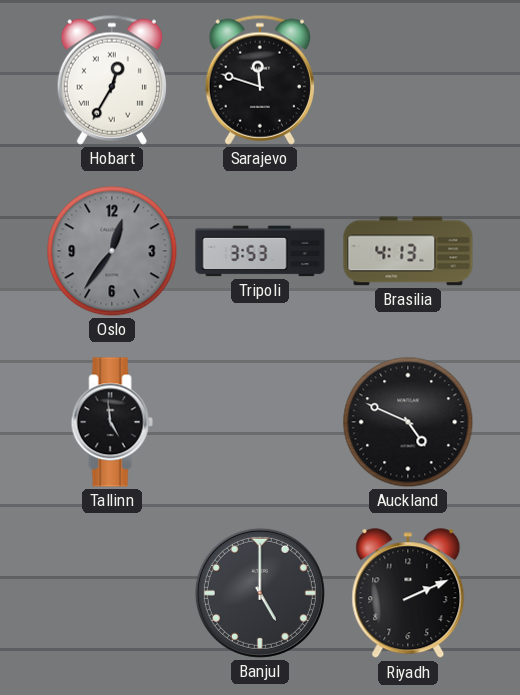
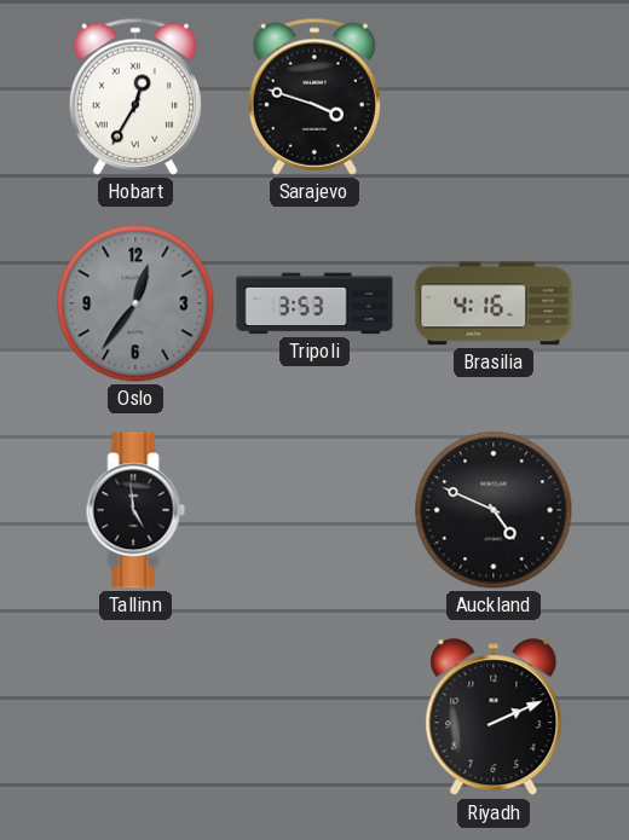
Sarajevo: 11:48 -> 3:48 (314, 97)
Brasilia: 4:13 -> 4:16 (494, 303)
Banjul: 5:00 -> none (260, 593)
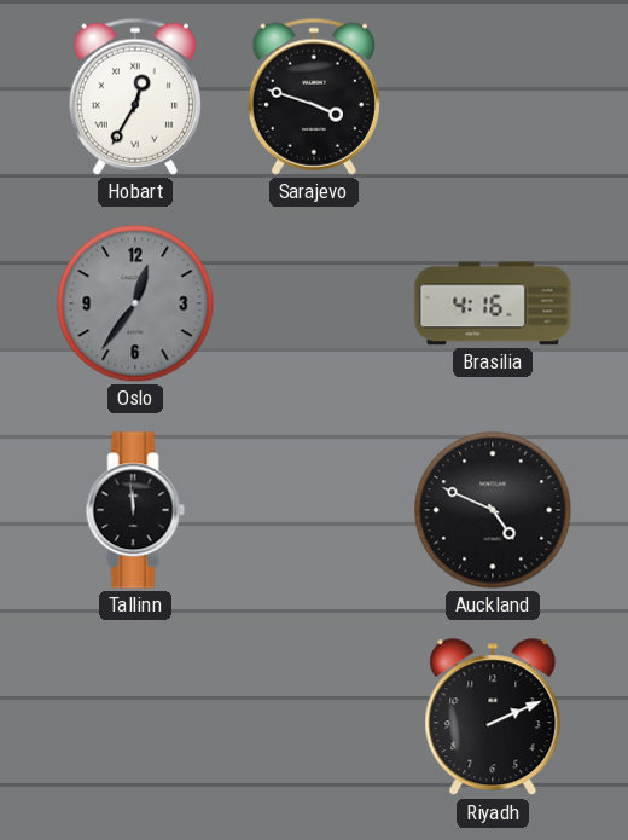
Tripoli: 3:53 -> none (314, 303)
Tallinn: 4:59 -> 11:59 (135, 510)
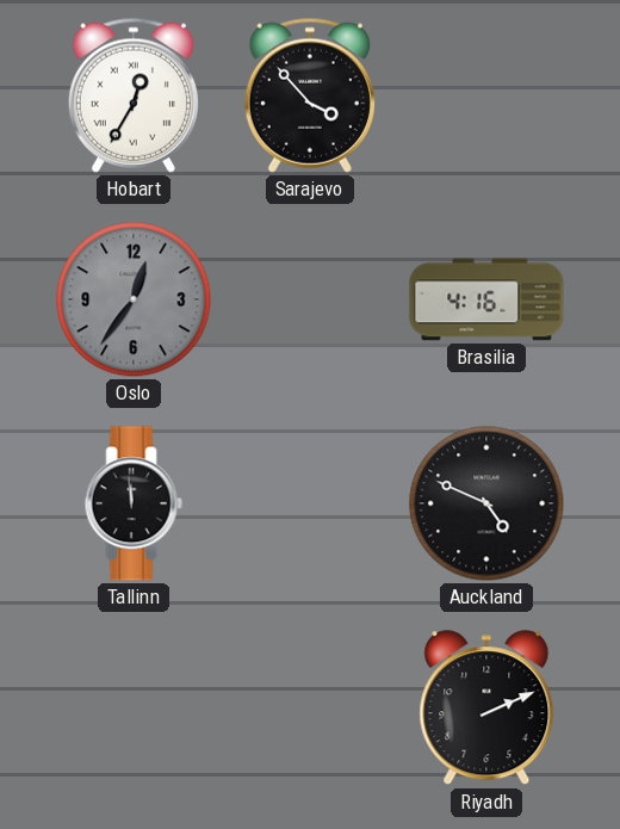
Sarajevo: 3:48 -> 3:53 (310, 95)
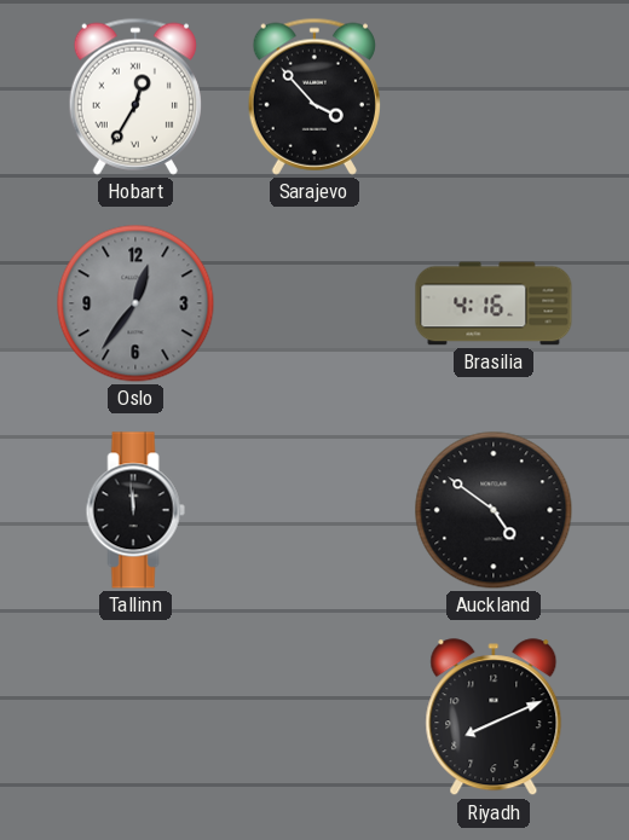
Auckland: 4:49 -> 4:51 (494, 510)
Riyadh: 2:11 -> 8:11 (494, 718)
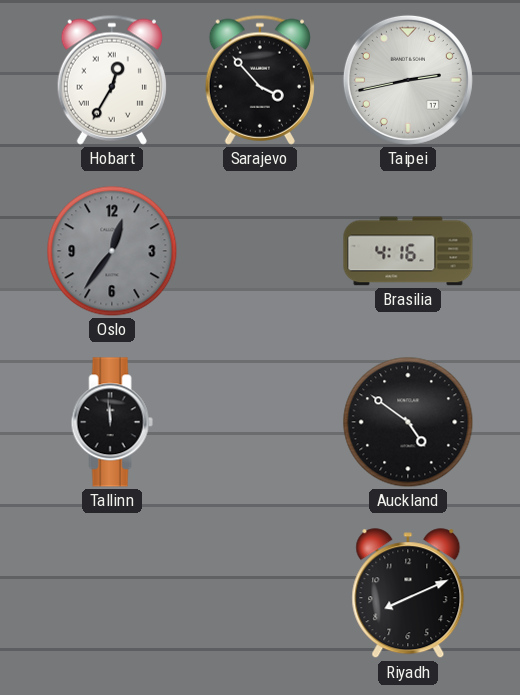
Taipei: none -> 2:43 (408, 80)
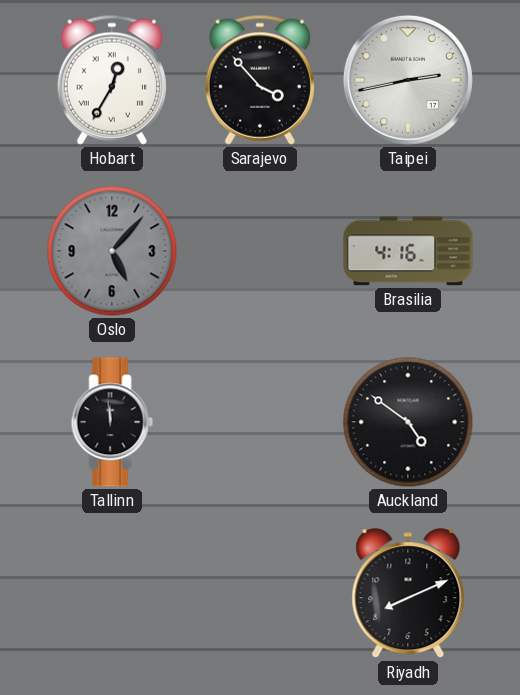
Oslo: 12:36 -> 5:07 (112, 251)
